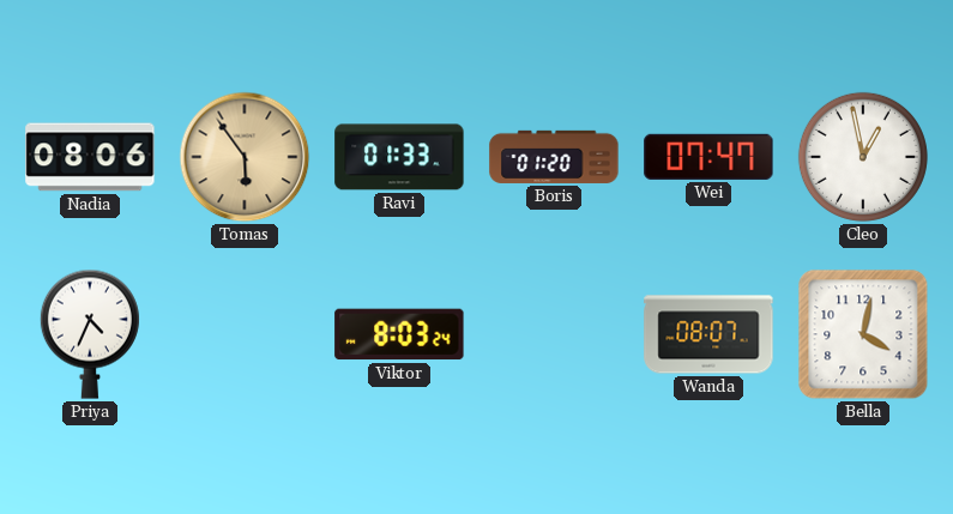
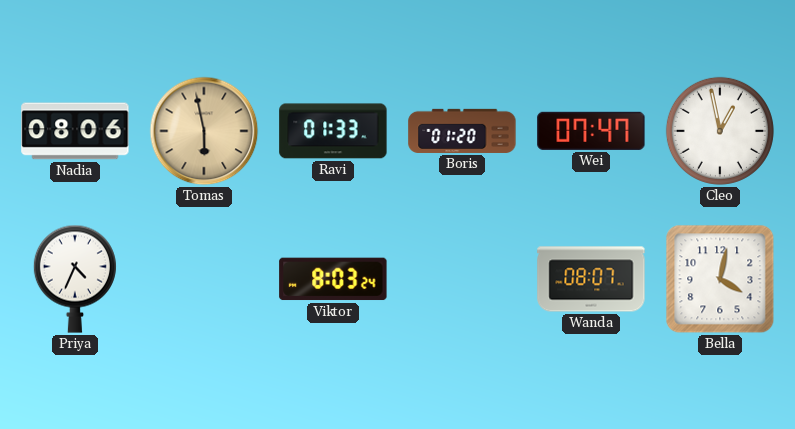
Tomas: 5:54 -> 5:58 (204, 131)
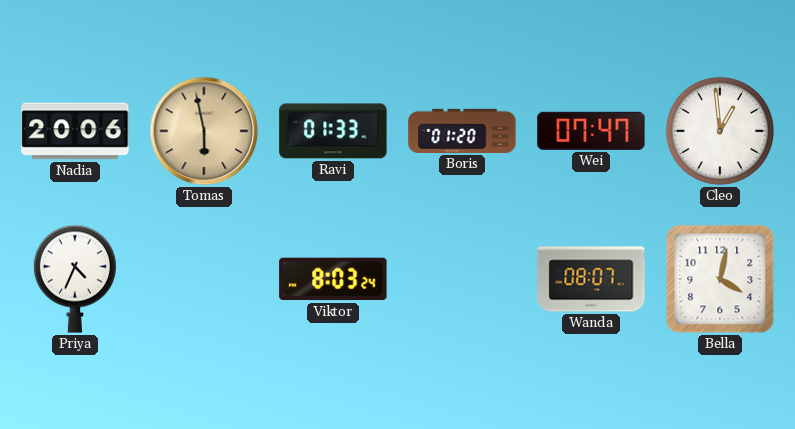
Nadia: 08:06 -> 20:06 (75, 131)
Cleo: 12:58 -> 12:59 (720, 131)
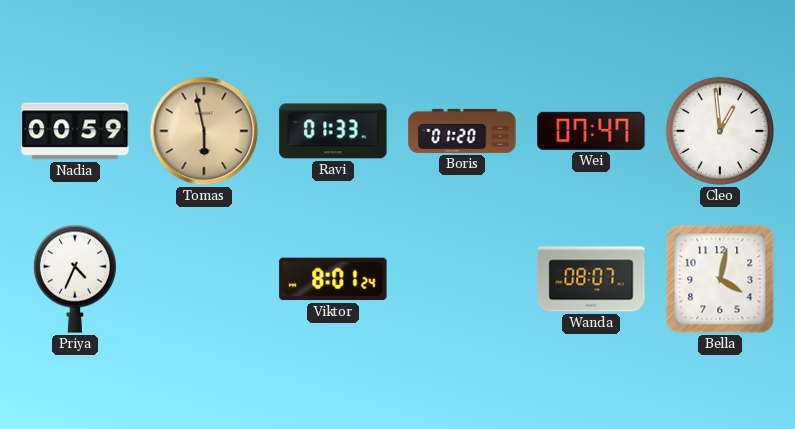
Nadia: 20:06 -> 00:59 (75, 131)
Viktor: 8:03 -> 8:01 (333, 279)
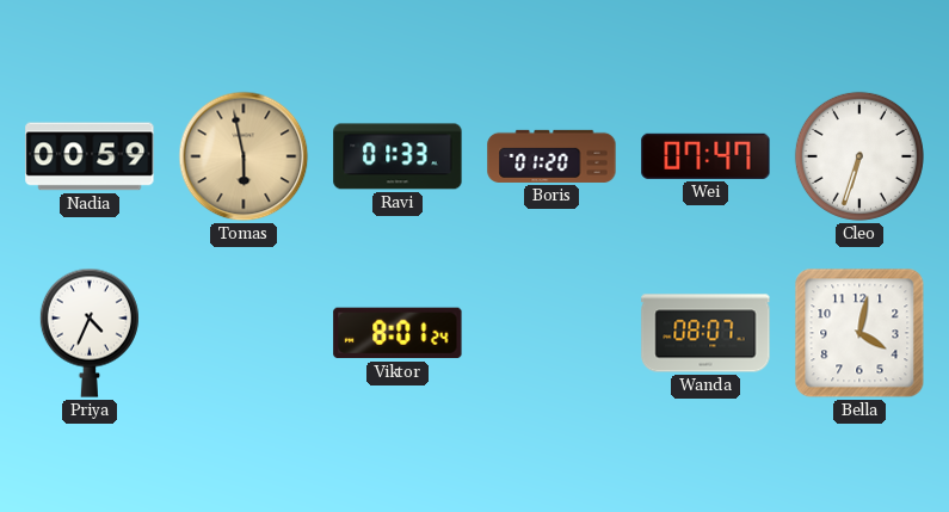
Cleo: 12:59 -> 6:33 (859, 156)
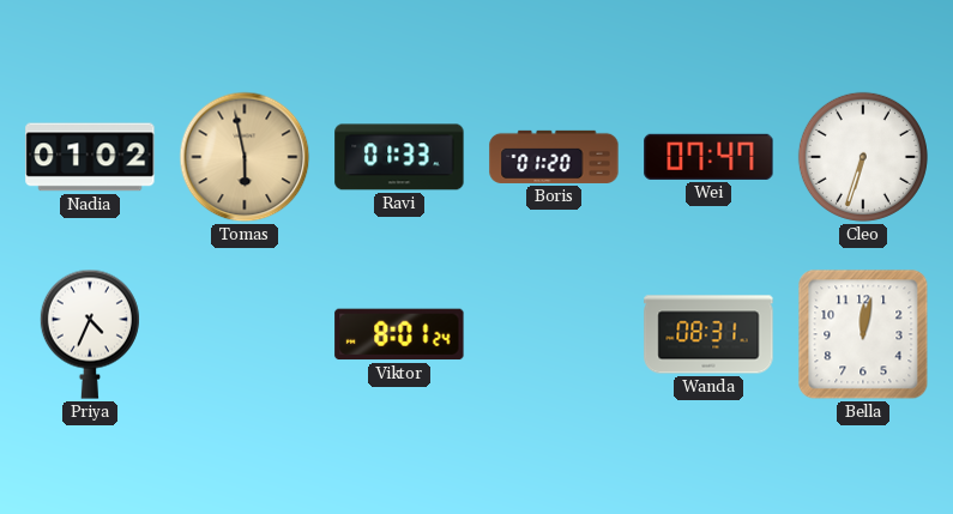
Nadia: 00:59 -> 01:02 (90, 157)
Wanda: 08:07 -> 08:31 (708, 334)
Bella: 4:02 -> 12:02 (863, 334)
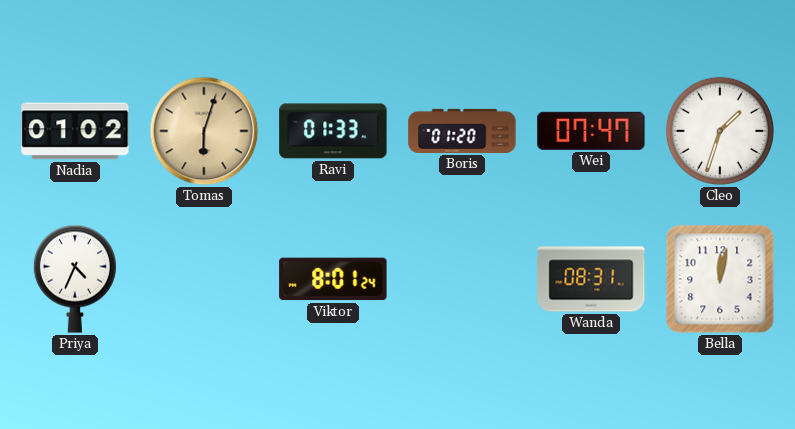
Tomas: 5:58 -> 6:03 (204, 131)
Cleo: 6:33 -> 1:33 (720, 131)
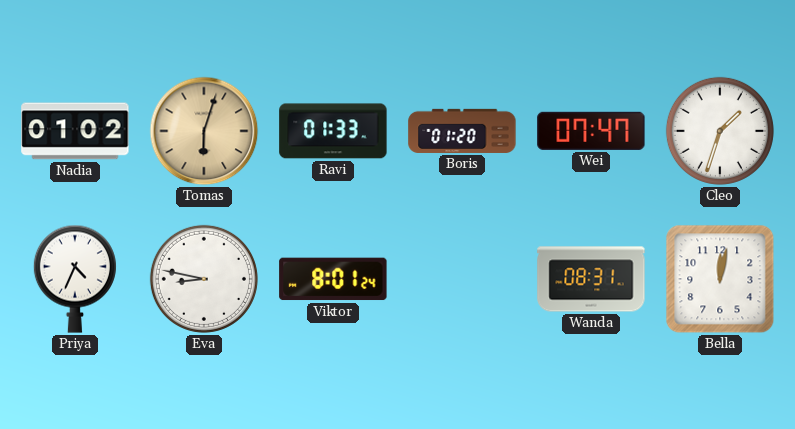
Eva: none -> 8:47 (204, 279)
